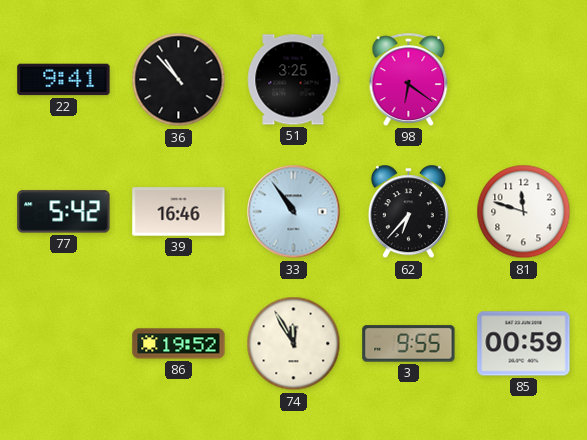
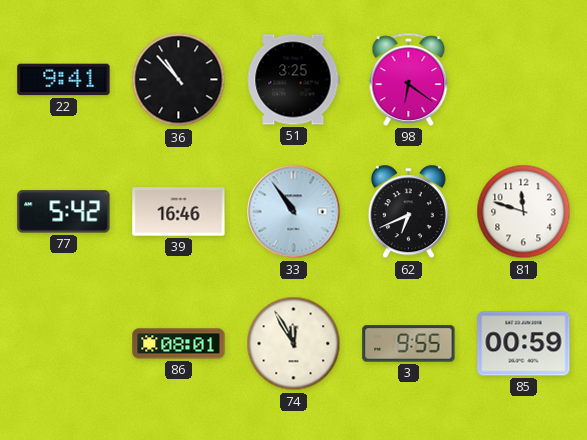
62: 6:37 -> 6:41 (408, 212)
86: 19:52 -> 08:01 (179, 344)
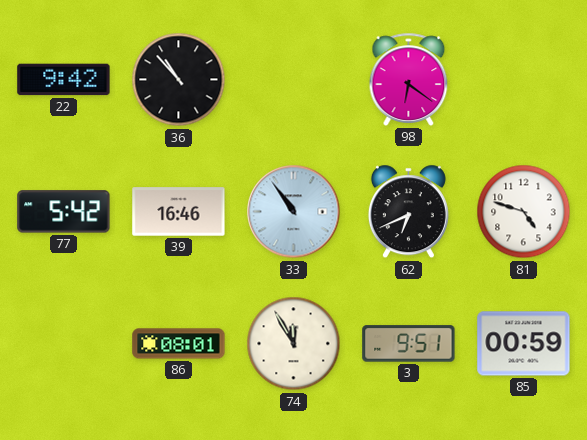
22: 9:41 -> 9:42 (64, 80)
51: 3:25 -> none (294, 80)
81: 11:48 -> 4:48 (524, 212)
3: 9:55 -> 9:51 (409, 344)
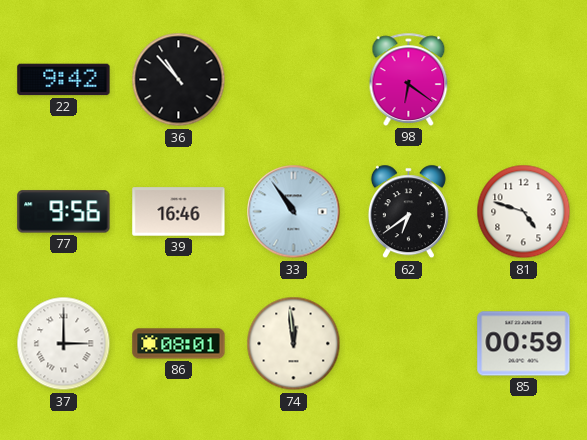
77: 5:42 -> 9:56 (64, 212)
62: 6:41 -> 6:39 (408, 212)
37: none -> 3:00 (64, 344)
74: 11:55 -> 11:59 (294, 344)
3: 9:51 -> none (409, 344)
